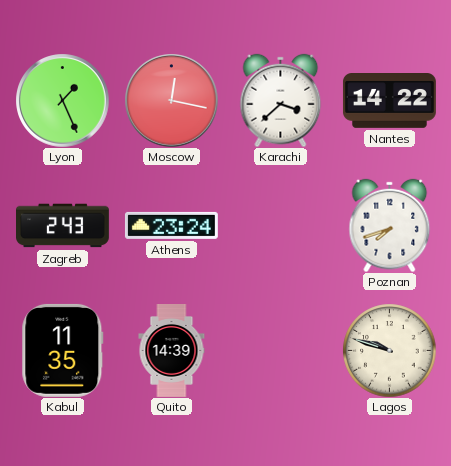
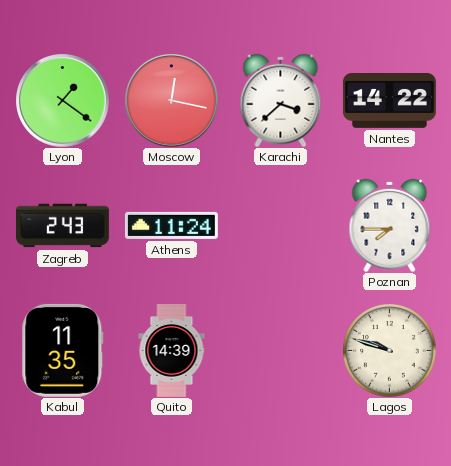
Lyon: 1:26 -> 1:21 (62, 100)
Athens: 23:24 -> 11:24 (171, 225)
Poznan: 7:42 -> 7:45 (390, 225)
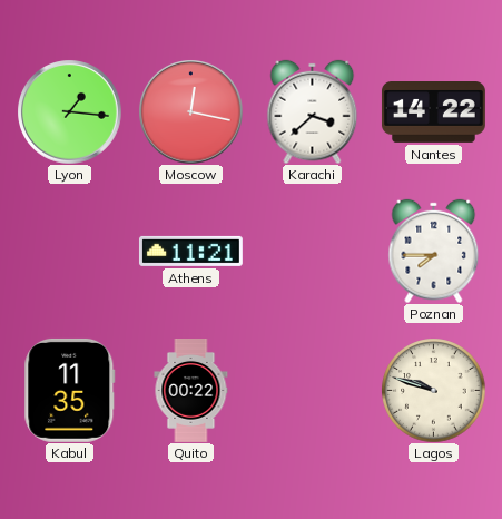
Lyon: 1:21 -> 1:16 (69, 111)
Zagreb: 2:43 -> none (63, 226)
Athens: 11:24 -> 11:21 (190, 251)
Quito: 14:39 -> 00:22 (191, 391)
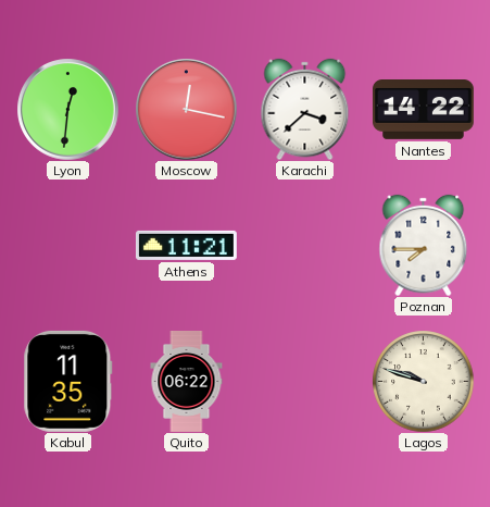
Lyon: 1:16 -> 12:31 (67, 109)
Quito: 00:22 -> 06:22 (187, 382)
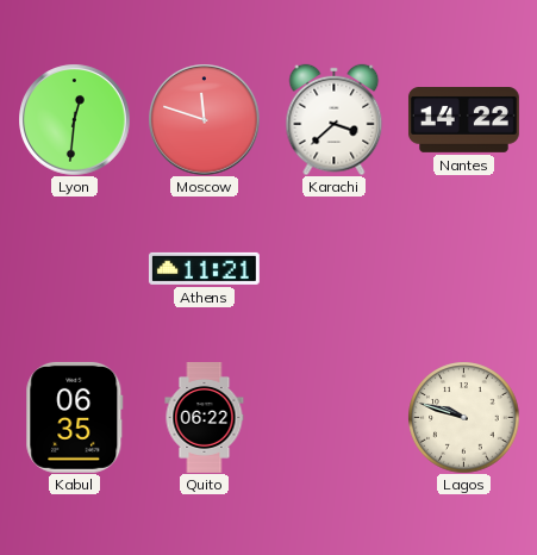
Moscow: 12:17 -> 11:48 (204, 119)
Poznan: 7:45 -> none (424, 245)
Kabul: 11:35 -> 06:35 (75, 417)
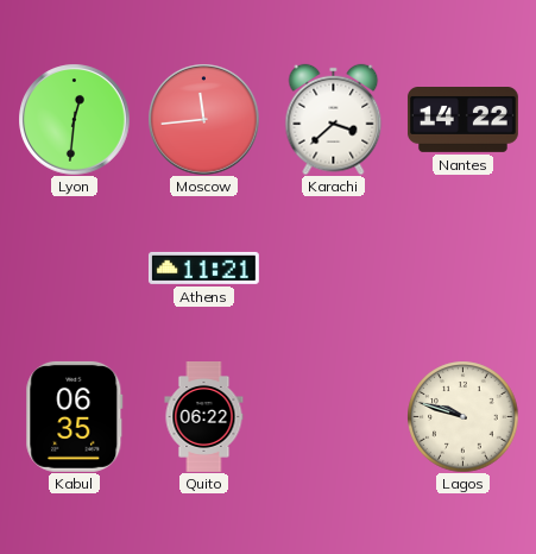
Moscow: 11:48 -> 11:44 (203, 119)
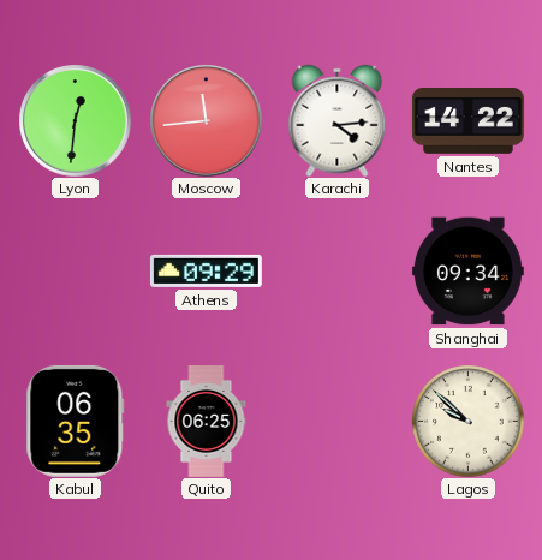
Karachi: 3:38 -> 4:14 (338, 120)
Athens: 11:21 -> 09:29 (206, 270)
Shanghai: none -> 09:34 (467, 272)
Quito: 06:22 -> 06:25 (207, 422)
Lagos: 9:48 -> 9:52 (467, 421)
